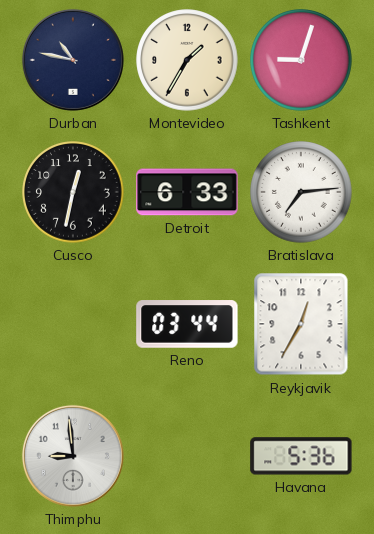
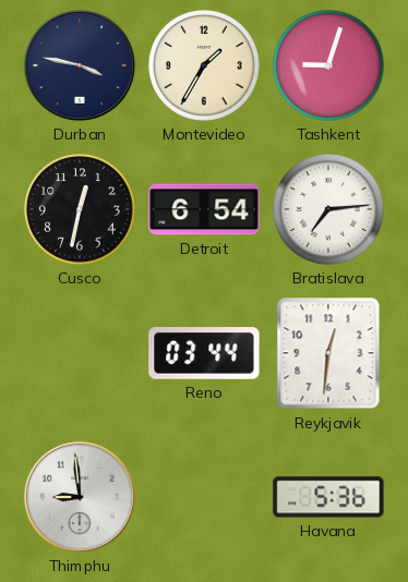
Durban: 10:47 -> 3:47 (80, 65)
Detroit: 6:33 -> 6:54 (204, 209)
Reykjavik: 12:35 -> 12:31 (328, 353)
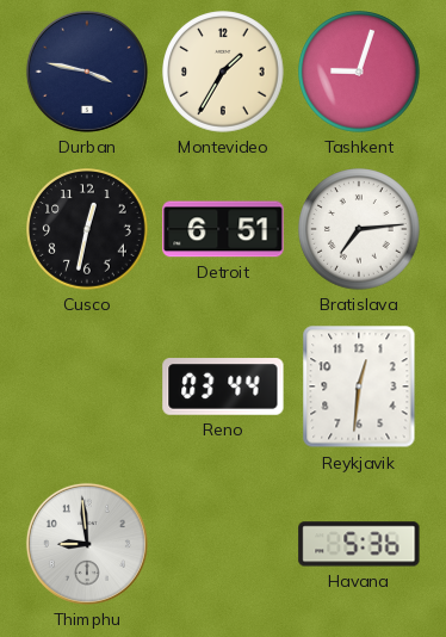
Detroit: 6:54 -> 6:51 (223, 229)
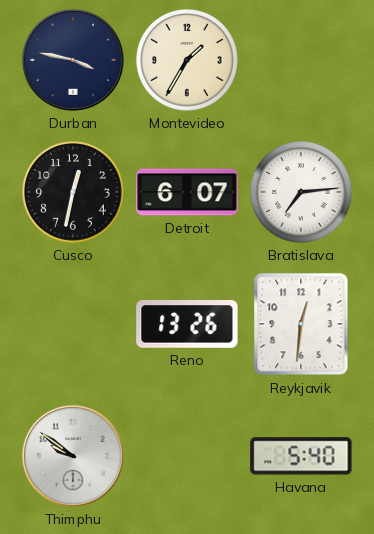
Tashkent: 9:03 -> none (359, 72)
Detroit: 6:51 -> 6:07 (187, 192)
Reno: 03:44 -> 13:26 (187, 324)
Thimphu: 8:59 -> 9:51 (73, 456)
Havana: 5:36 -> 5:40 (301, 456)
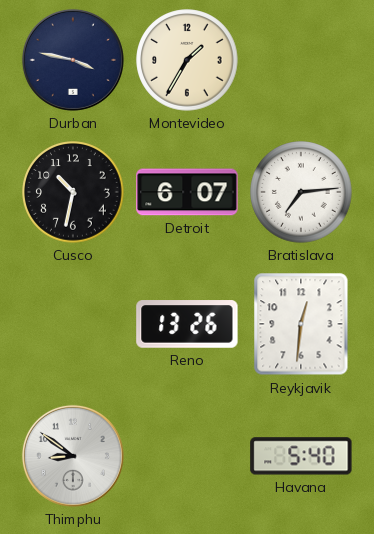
Cusco: 12:32 -> 10:32 (73, 192)
Thimphu: 9:51 -> 8:51 (73, 456)
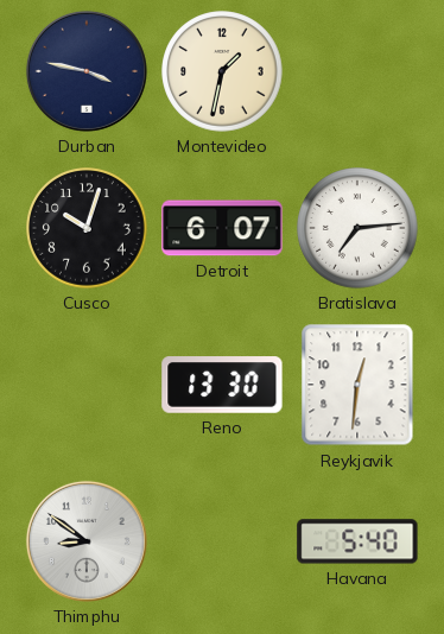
Montevideo: 1:35 -> 1:32 (222, 71)
Cusco: 10:32 -> 10:03 (87, 228)
Reno: 13:26 -> 13:30 (222, 385)
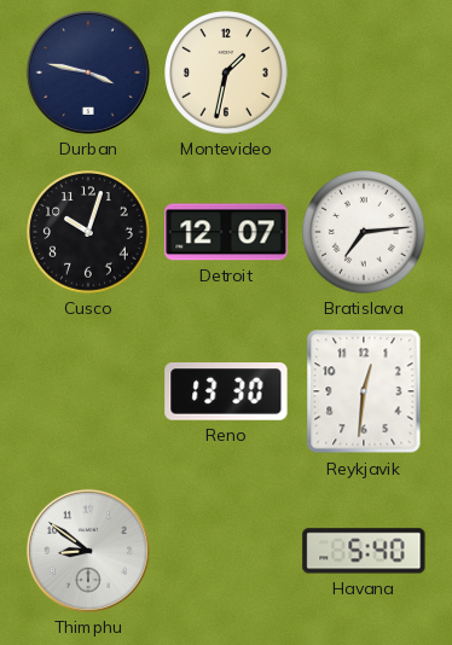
Detroit: 6:07 -> 12:07 (226, 232)
